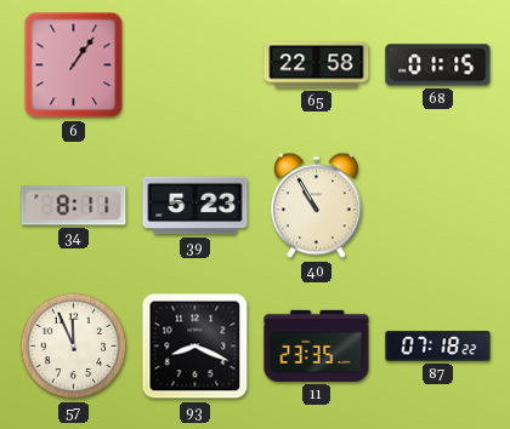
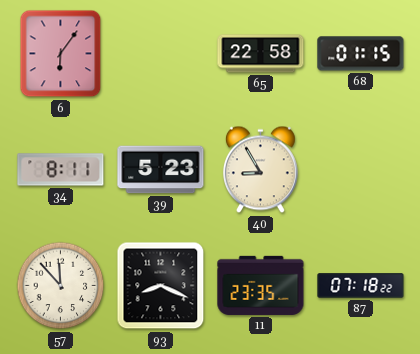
6: 1:06 -> 6:06 (61, 54)
40: 10:55 -> 8:55 (260, 170)
57: 11:56 -> 11:53 (61, 286)
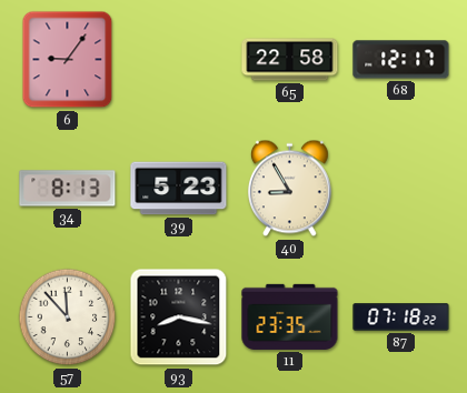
6: 6:06 -> 9:06 (68, 60)
68: 01:15 -> 12:17 (401, 60)
34: 8:11 -> 8:13 (68, 189)
93: 8:19 -> 8:17 (179, 318)
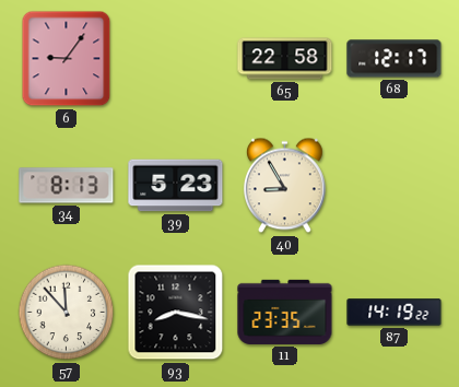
87: 07:18 -> 14:19 (395, 313)
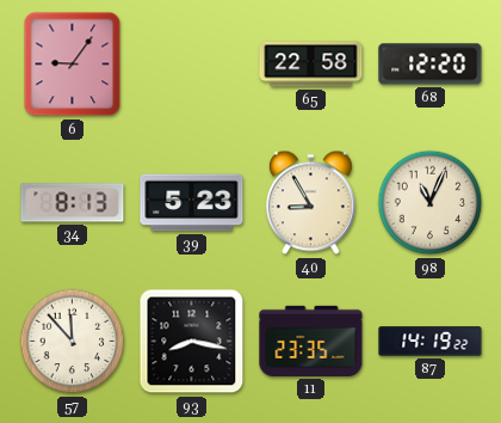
68: 12:17 -> 12:20 (431, 65)
98: none -> 11:04 (431, 203)
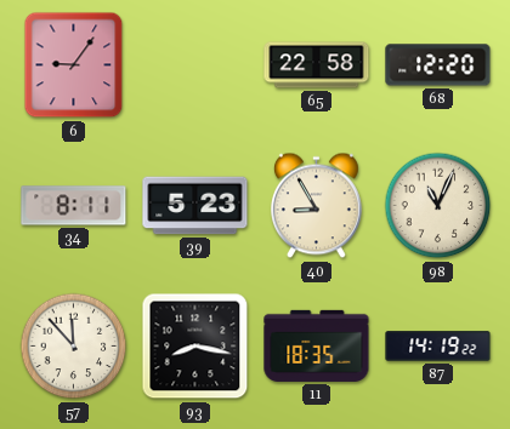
34: 8:13 -> 8:11 (74, 206)
11: 23:35 -> 18:35 (317, 345)
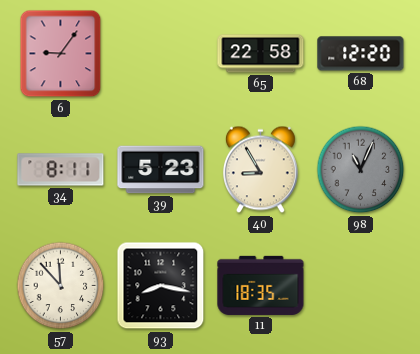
98 dial: cream -> grey (361, 170)
87: 14:19 -> none (438, 347)
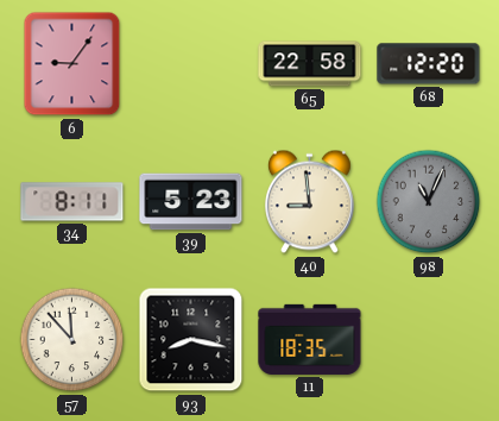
40: 8:55 -> 8:59 (309, 202)
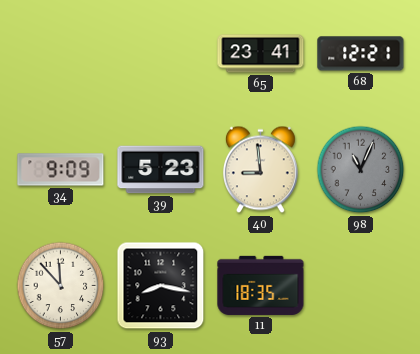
6: 9:06 -> none (72, 64)
65: 22:58 -> 23:41 (261, 54)
68: 12:20 -> 12:21 (361, 54)
34: 8:11 -> 9:09 (61, 170)
